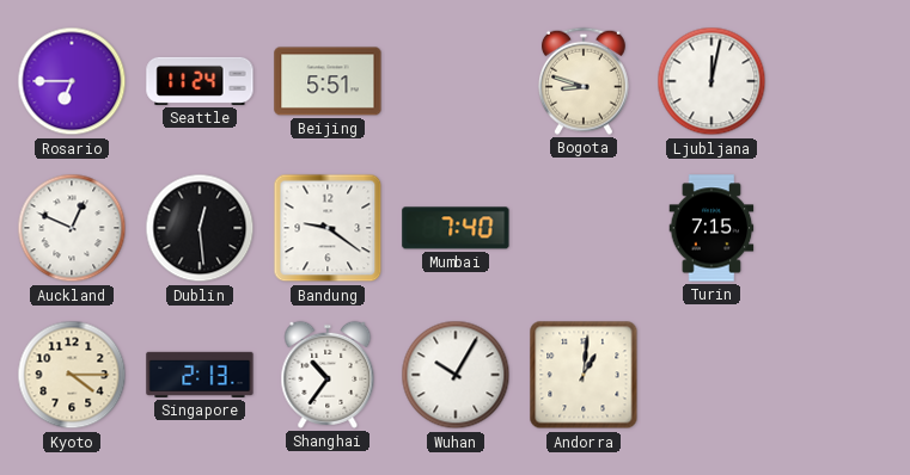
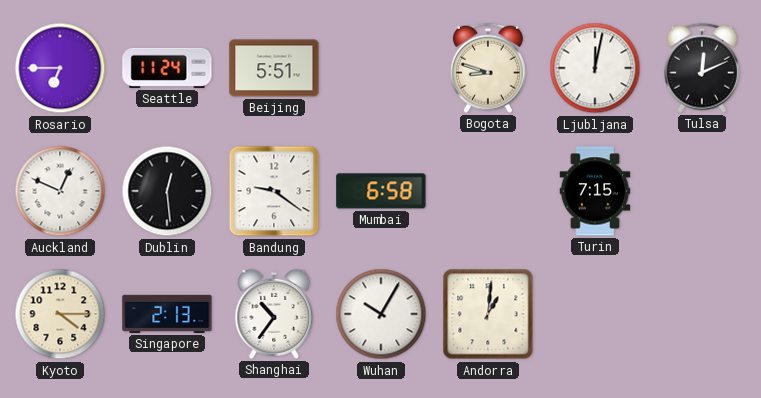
Tulsa: none -> 12:11 (702, 68)
Mumbai: 7:40 -> 6:58 (381, 191)
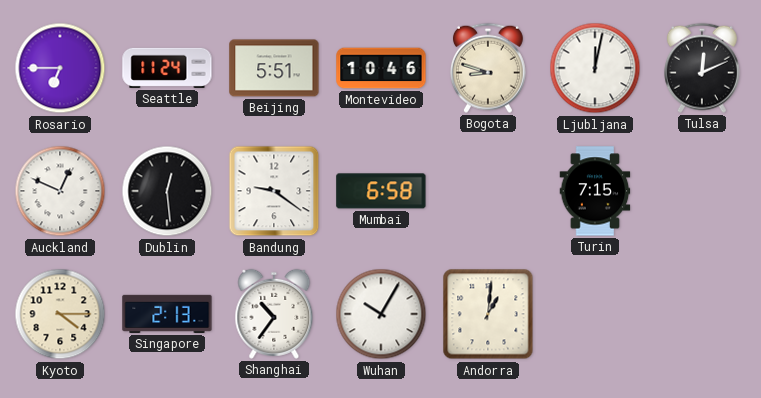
Montevideo: none -> 10:46 (381, 68)
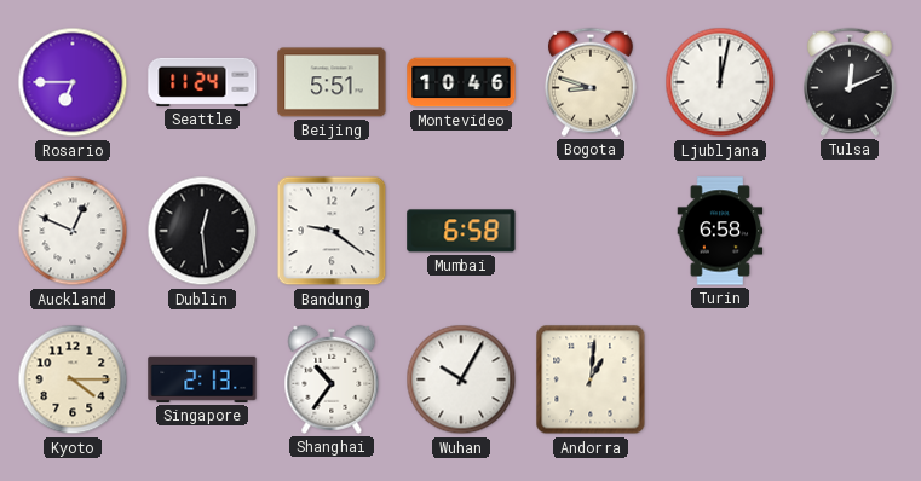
Turin: 7:15 -> 6:58 (720, 231)
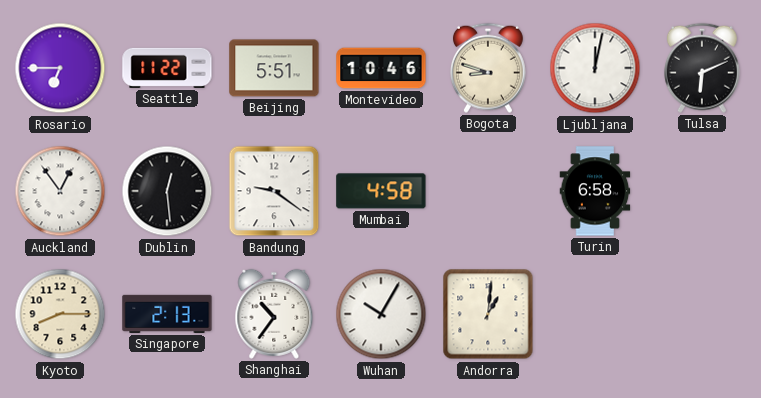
Seattle: 11:24 -> 11:22 (167, 68)
Tulsa: 12:11 -> 6:11 (702, 68)
Auckland: 12:49 -> 12:54 (60, 191)
Mumbai: 6:58 -> 4:58 (381, 191)
Kyoto: 4:15 -> 8:15 (60, 314)
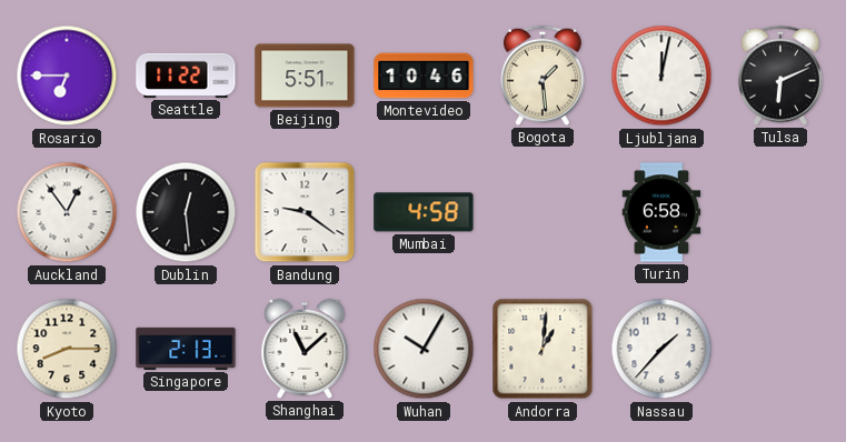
Bogota: 8:48 -> 1:29 (543, 76)
Shanghai: 10:36 -> 11:08 (305, 349)
Nassau: none -> 1:37 (661, 349)
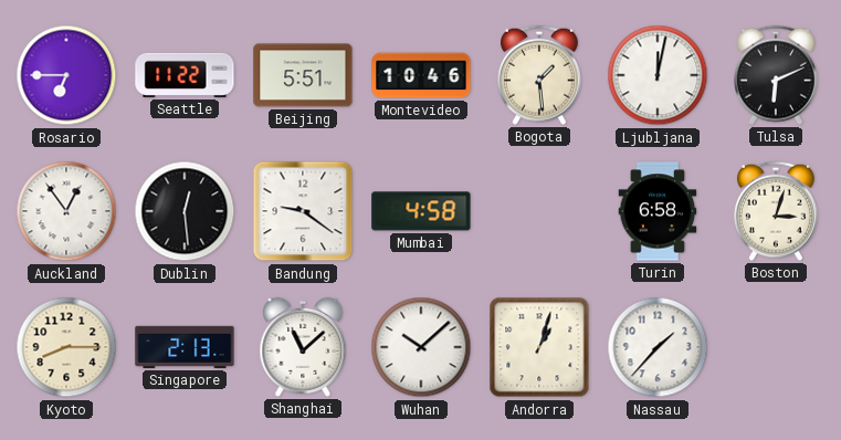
Boston: none -> 3:03 (776, 211)
Wuhan: 10:05 -> 10:08 (421, 347)
Andorra: 1:01 -> 1:03 (539, 347)
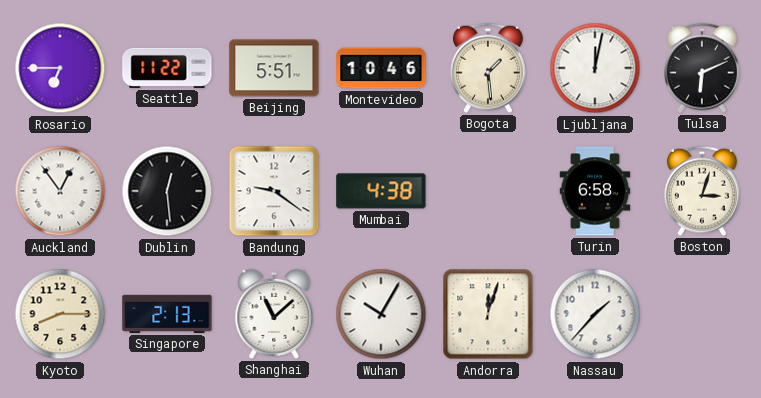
Mumbai: 4:58 -> 4:38 (381, 191)
Wuhan: 10:08 -> 10:05 (381, 314)
Andorra: 1:03 -> 12:03 (488, 314)
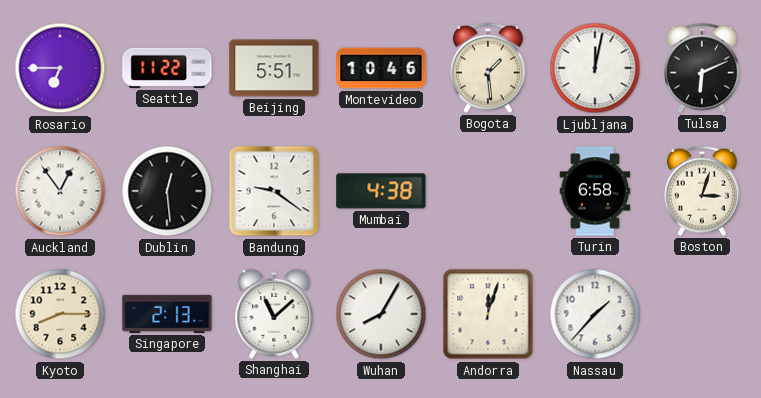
Wuhan: 10:05 -> 8:05 (381, 314)
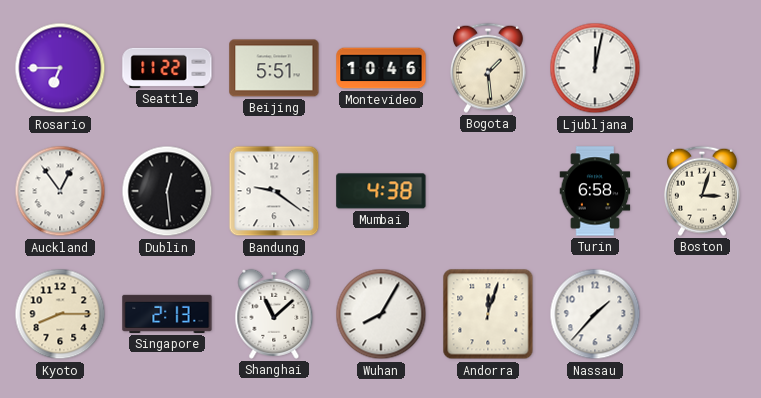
Tulsa: 6:11 -> none (702, 68)
